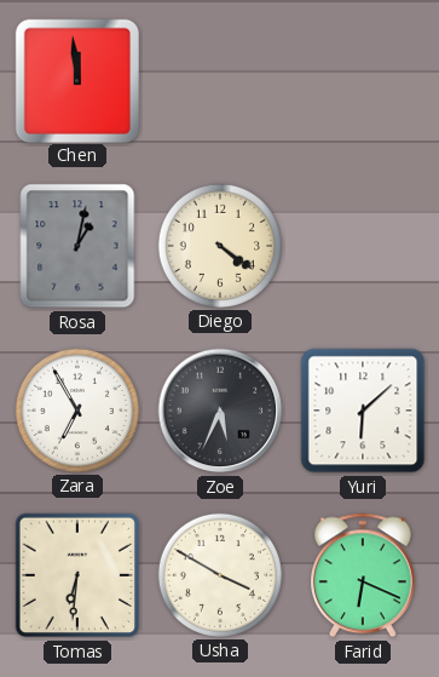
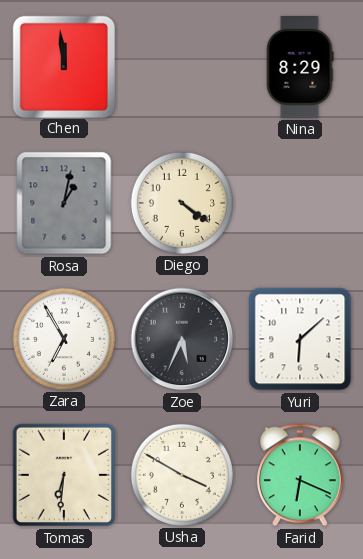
Nina: none -> 8:29 (300, 68)
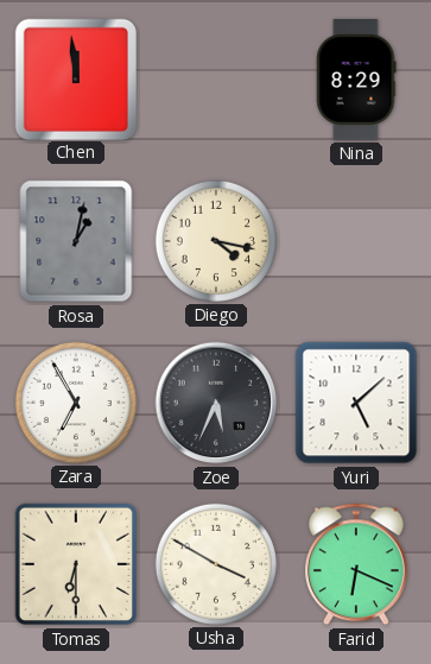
Diego: 4:21 -> 4:17 (216, 241)
Yuri: 6:08 -> 5:08 (356, 403)
Tomas: 6:31 -> 6:30 (76, 564)
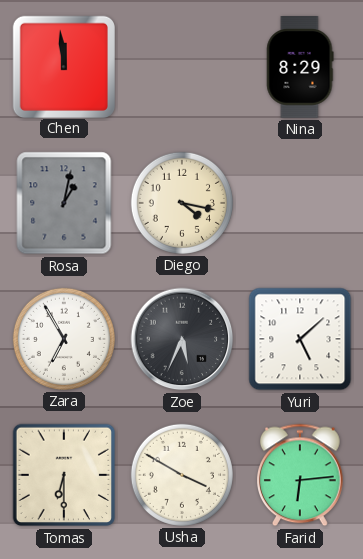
Farid: 6:19 -> 6:14 (301, 475)
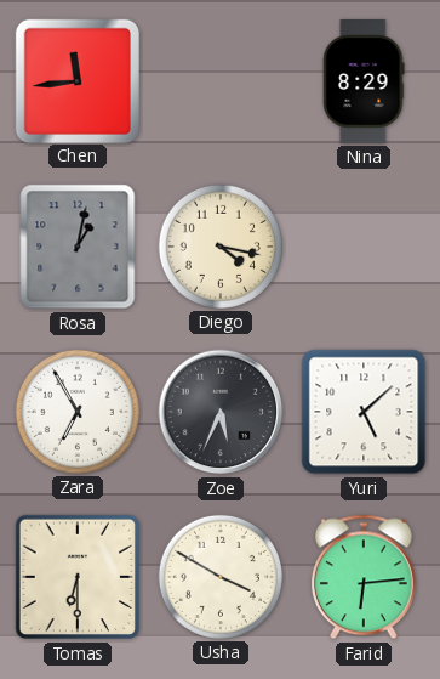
Chen: 11:59 -> 11:44 (76, 80)
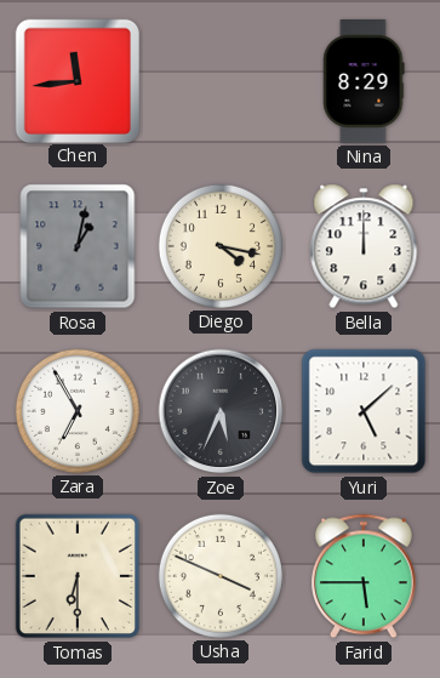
Bella: none -> 12:00 (364, 246)
Usha: 3:50 -> 3:49 (221, 576)
Farid: 6:14 -> 5:45 (365, 576)
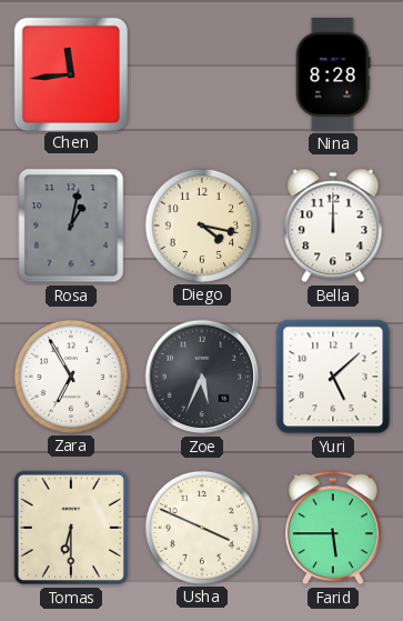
Nina: 8:29 -> 8:28 (333, 76)
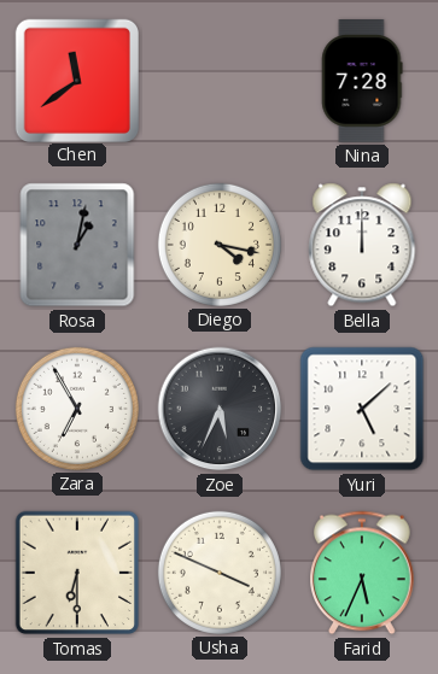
Chen: 11:44 -> 11:39 (76, 80)
Nina: 8:28 -> 7:28 (362, 82)
Farid: 5:45 -> 5:34 (363, 573)
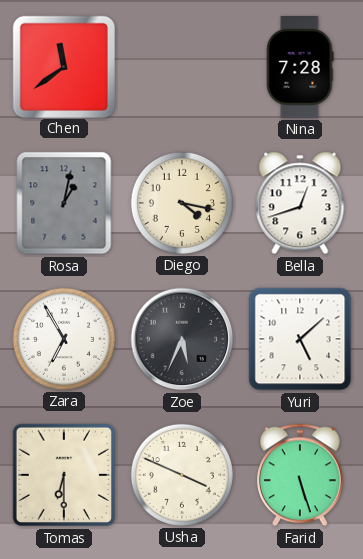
Bella: 12:00 -> 12:42 (300, 203)
Farid: 5:34 -> 5:27 (301, 475)
